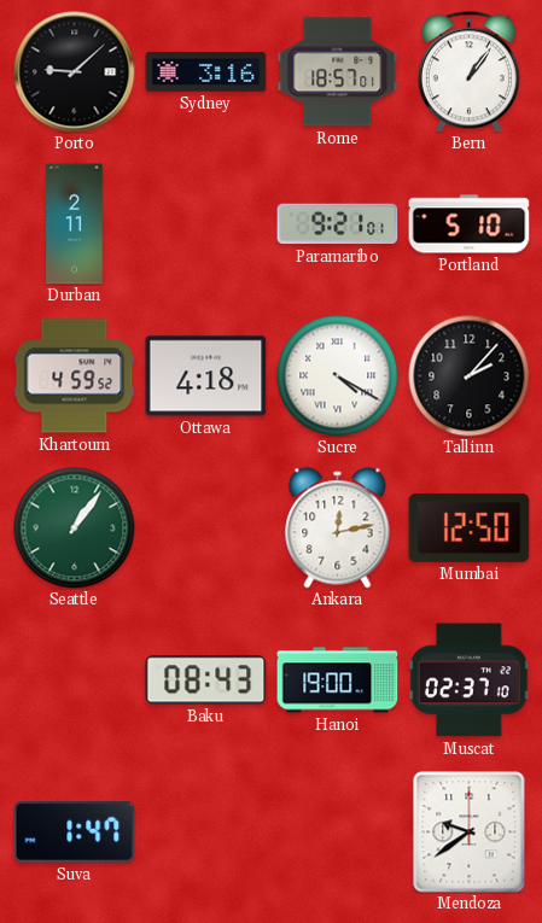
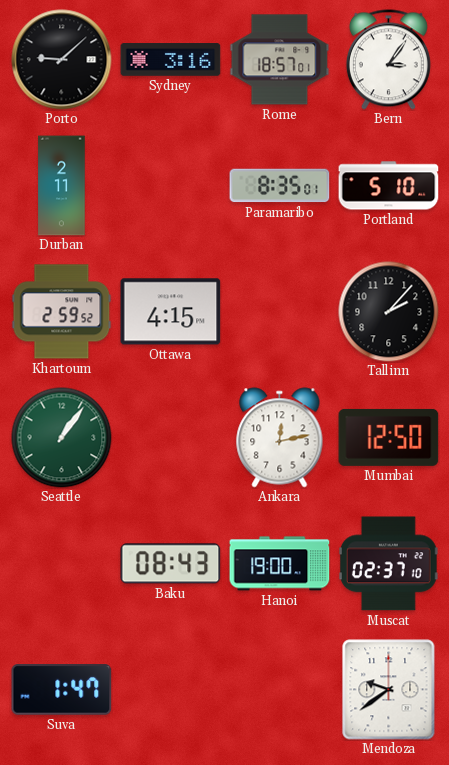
Bern: 1:06 -> 3:06 (388, 60)
Paramaribo: 9:21 -> 8:35 (280, 186)
Khartoum: 4:59 -> 2:59 (62, 312)
Ottawa: 4:18 -> 4:15 (171, 312)
Sucre: 4:20 -> none (338, 376)
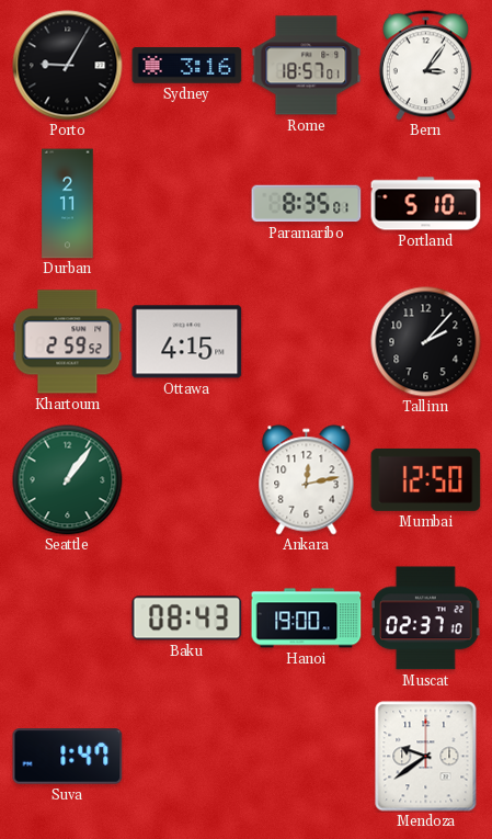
Porto: 9:08 -> 9:05 (68, 66)
